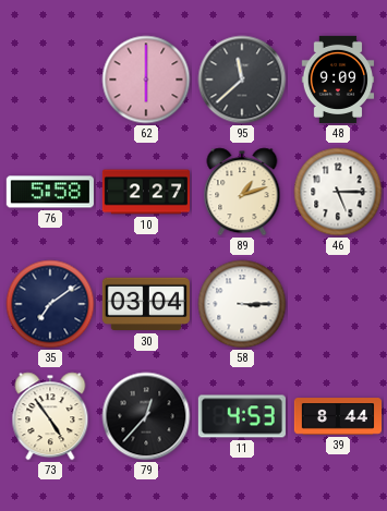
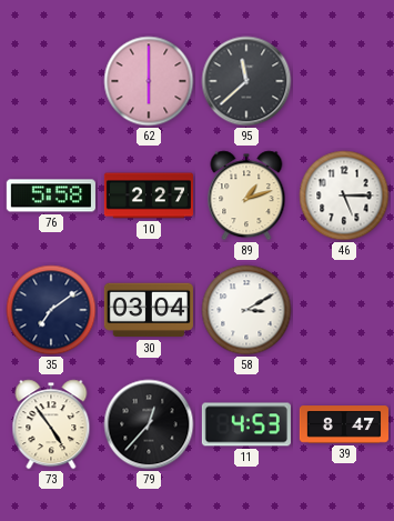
48: 9:09 -> none (338, 80)
58: 3:15 -> 3:10 (246, 310)
39: 8:44 -> 8:47 (343, 424)
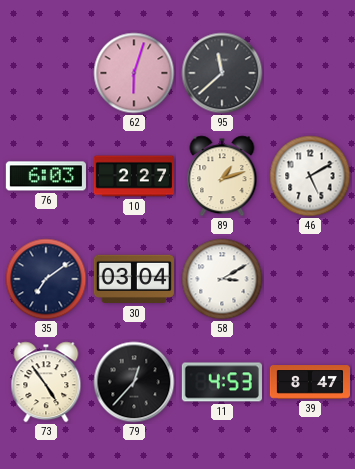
62: 6:00 -> 6:03 (134, 73)
76: 5:58 -> 6:03 (46, 176)
46: 5:15 -> 5:10 (310, 176)
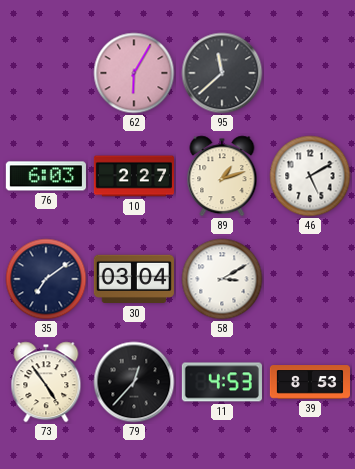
62: 6:03 -> 6:05 (134, 73)
39: 8:47 -> 8:53 (309, 382)
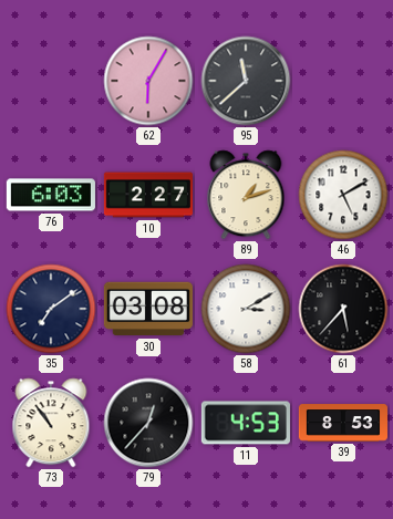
30: 03:04 -> 03:08 (148, 309)
61: none -> 5:37 (343, 309)
73: 4:54 -> 10:54 (51, 423)
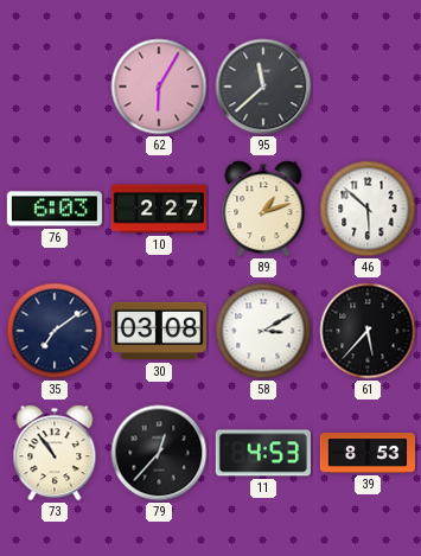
46: 5:10 -> 5:52 (368, 209)
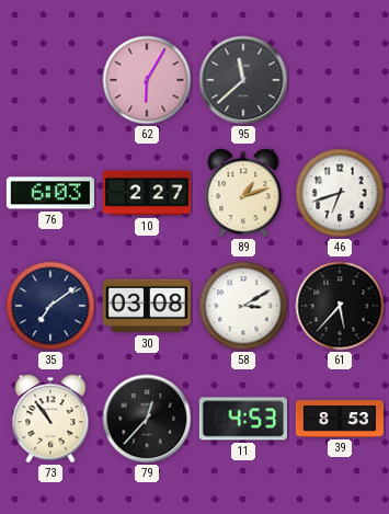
46: 5:52 -> 6:42 (340, 193)
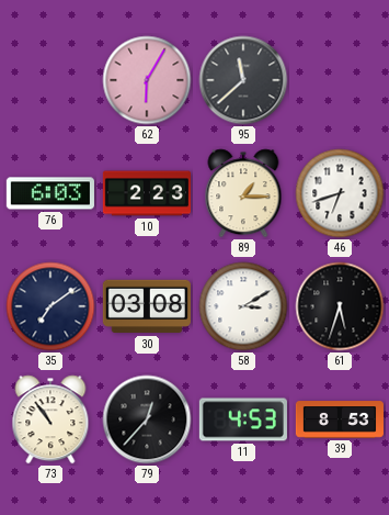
10: 2:27 -> 2:23 (146, 193)
89: 1:12 -> 1:15 (243, 193)
61: 5:37 -> 5:33 (340, 306)
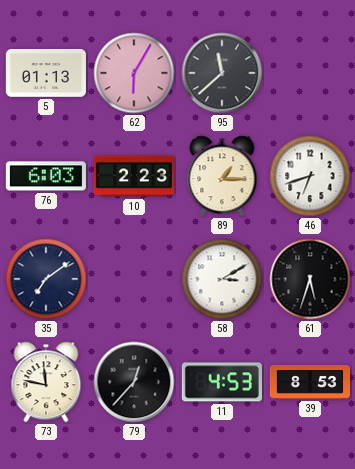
5: none -> 01:13 (46, 73)
30: 03:08 -> none (147, 306)
73: 10:54 -> 11:47 (46, 382)
